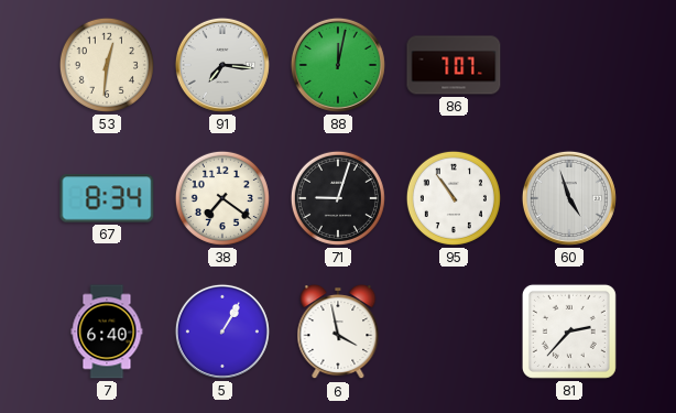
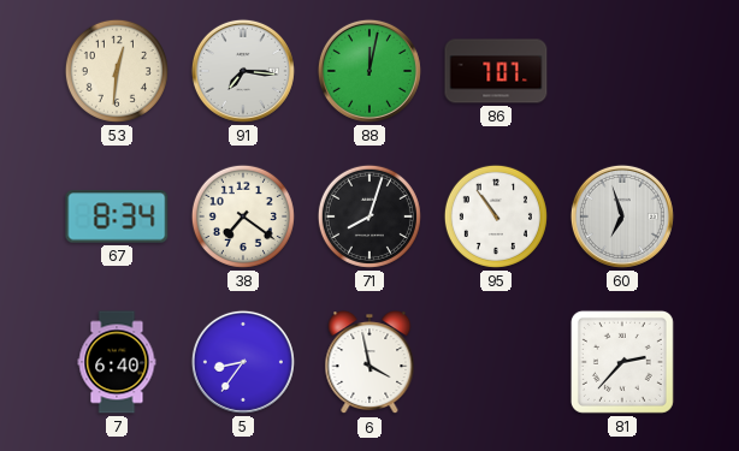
71: 9:03 -> 8:03 (369, 216)
60: 4:57 -> 6:57 (622, 216)
5: 1:05 -> 8:36 (243, 362)
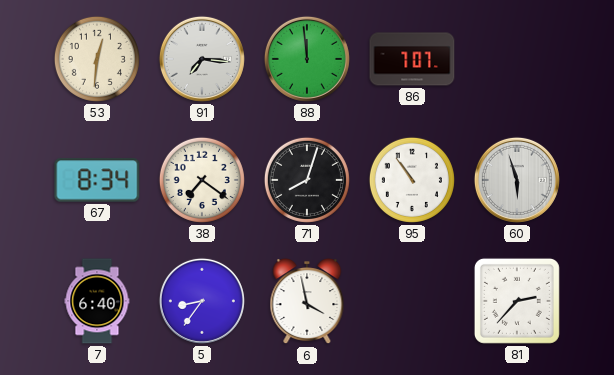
88: 12:02 -> 11:59 (307, 59)
60: 6:57 -> 5:57 (517, 180)
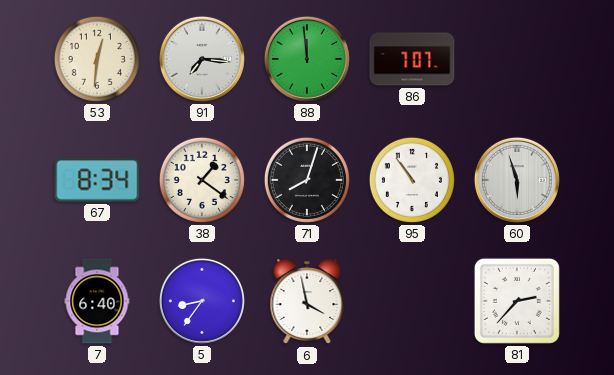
38: 7:21 -> 1:21 (202, 180)
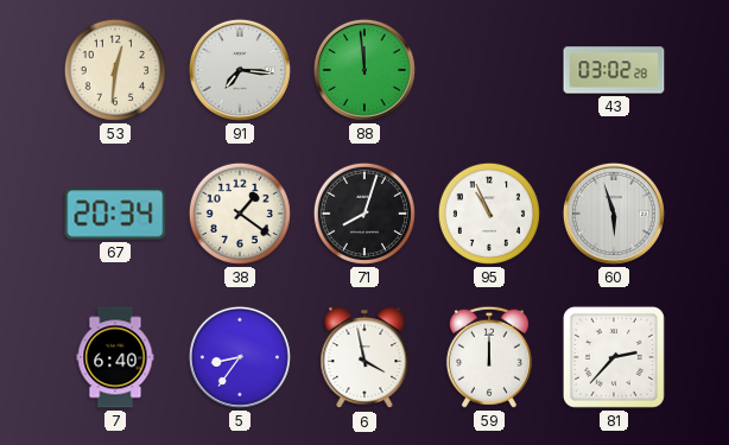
86: 7:07 -> none (412, 59)
43: none -> 03:02 (614, 70)
67: 8:34 -> 20:34 (115, 214)
95: 10:54 -> 10:56 (489, 214)
59: none -> 12:00 (489, 357)
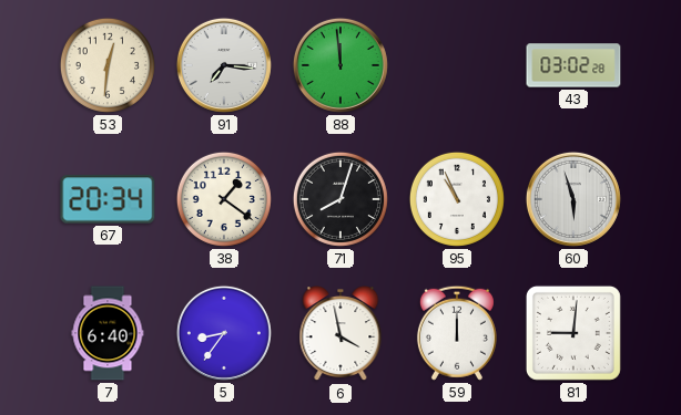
81: 2:37 -> 9:01 (573, 333)
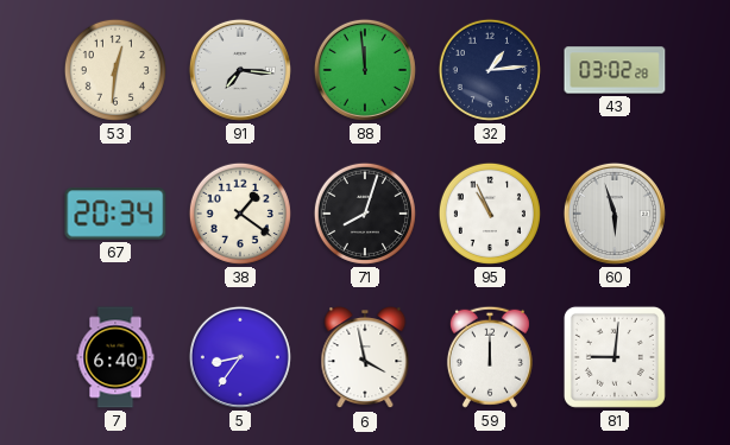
32: none -> 1:14 (490, 70)
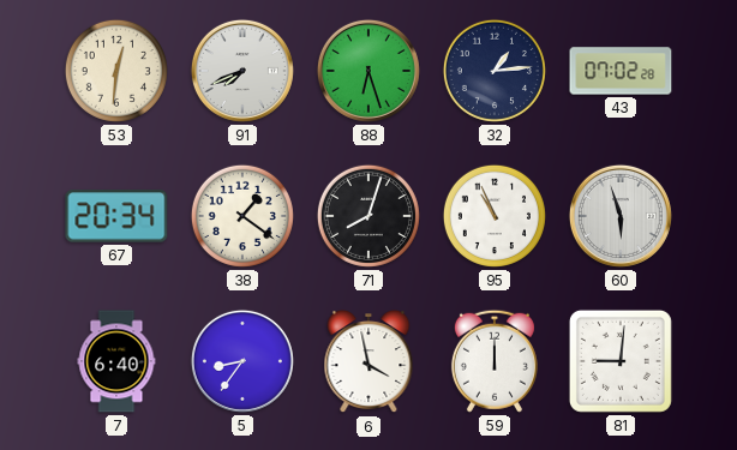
91: 7:16 -> 7:41 (242, 71)
88: 11:59 -> 6:27 (368, 71)
43: 03:02 -> 07:02 (621, 71)
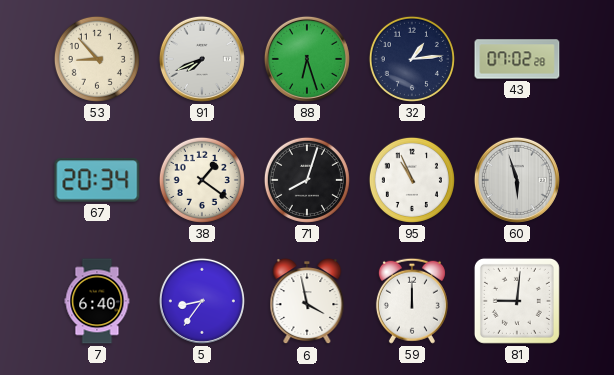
53: 12:31 -> 8:53 (97, 59)
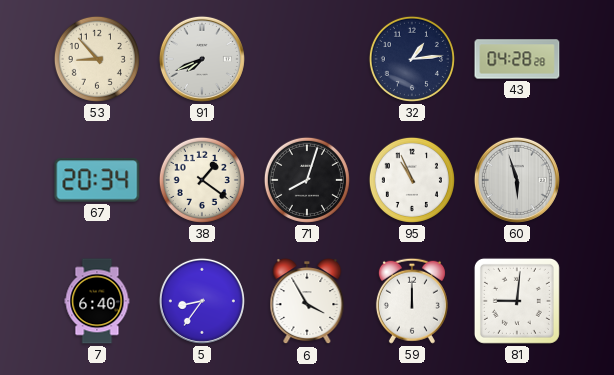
88: 6:27 -> none (307, 59)
43: 07:02 -> 04:28 (517, 59)
6: 3:58 -> 3:55 (307, 302)
